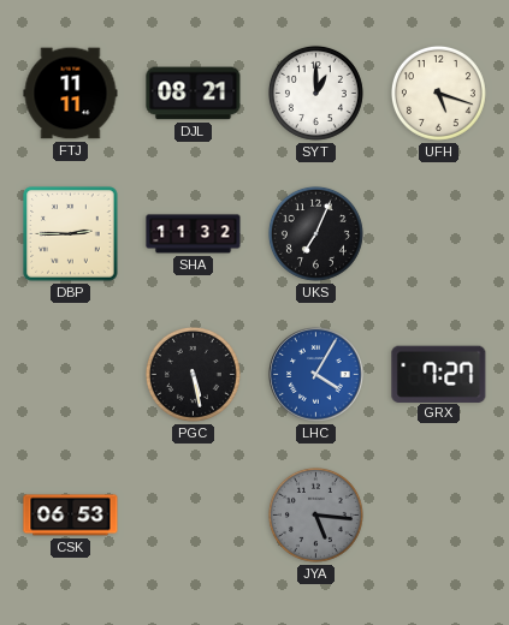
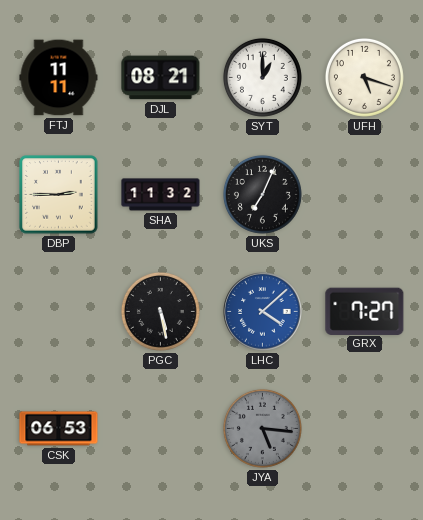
LHC: 4:05 -> 4:08 (263, 312)
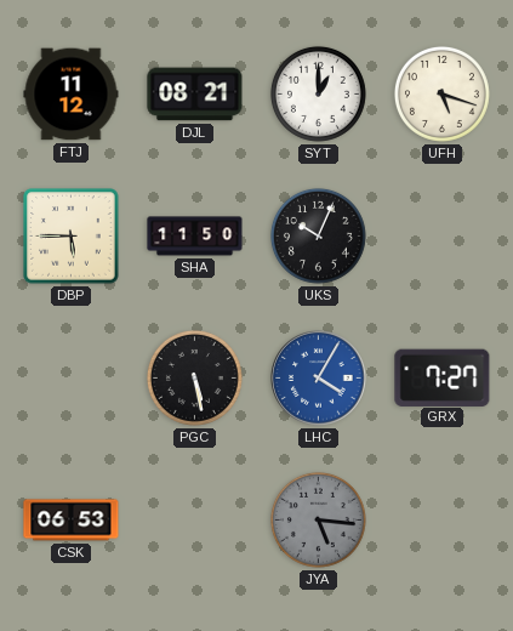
FTJ: 11:11 -> 11:12 (72, 95)
DBP: 2:45 -> 5:45 (72, 237)
SHA: 11:32 -> 11:50 (195, 237)
UKS: 7:04 -> 10:04 (318, 235)
LHC: 4:08 -> 4:05 (319, 379)
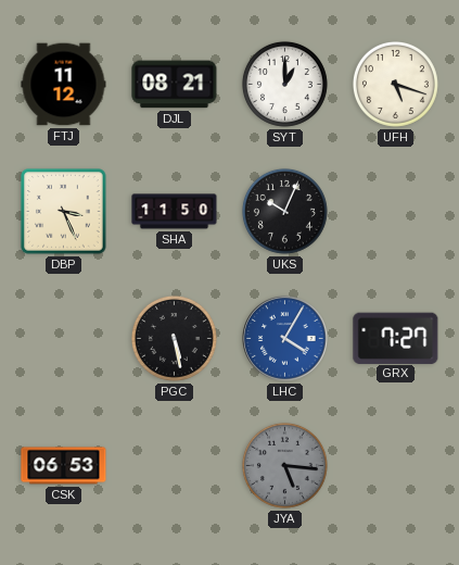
DBP: 5:45 -> 3:26 (64, 212)
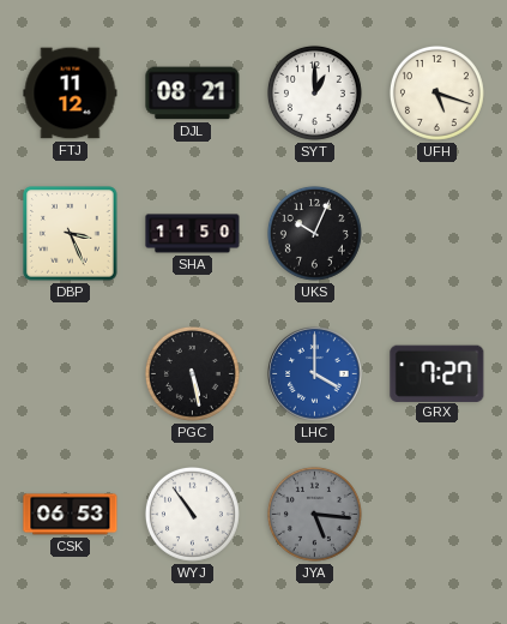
LHC: 4:05 -> 4:00 (315, 374)
WYJ: none -> 10:54 (192, 514)
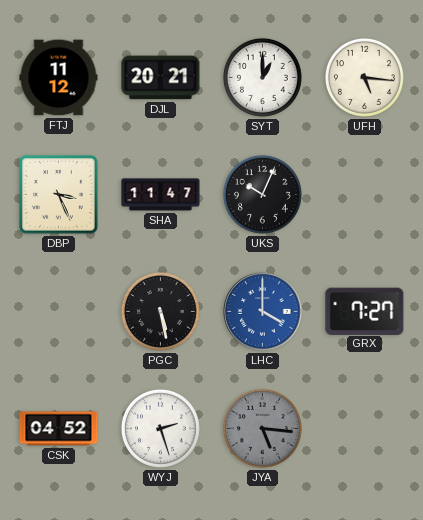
DJL: 08:21 -> 20:21 (161, 78)
UFH: 5:18 -> 5:16 (364, 77)
SHA: 11:50 -> 11:47 (161, 195)
CSK: 06:53 -> 04:52 (59, 429)
WYJ: 10:54 -> 2:27 (160, 428)
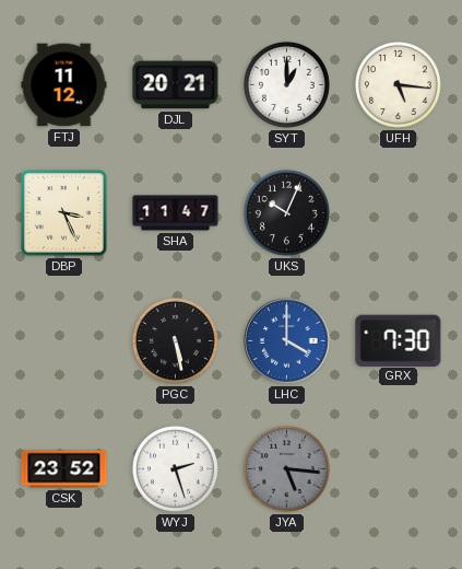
GRX: 7:27 -> 7:30 (399, 340)
CSK: 04:52 -> 23:52 (64, 469)
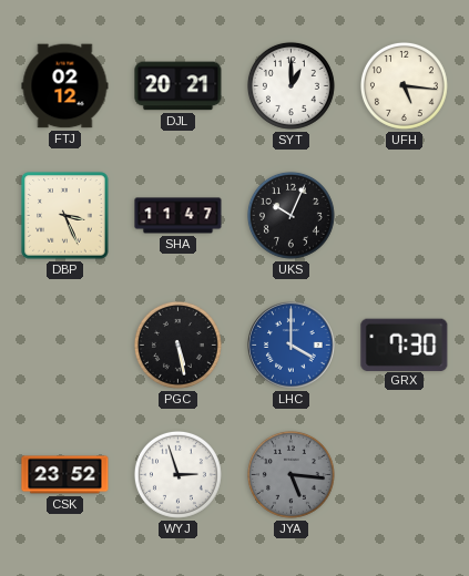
FTJ: 11:12 -> 02:12 (65, 86)
WYJ: 2:27 -> 2:57 (177, 474)
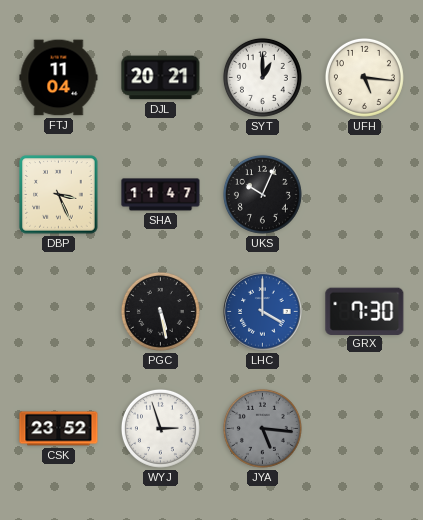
FTJ: 02:12 -> 11:04 (59, 78)
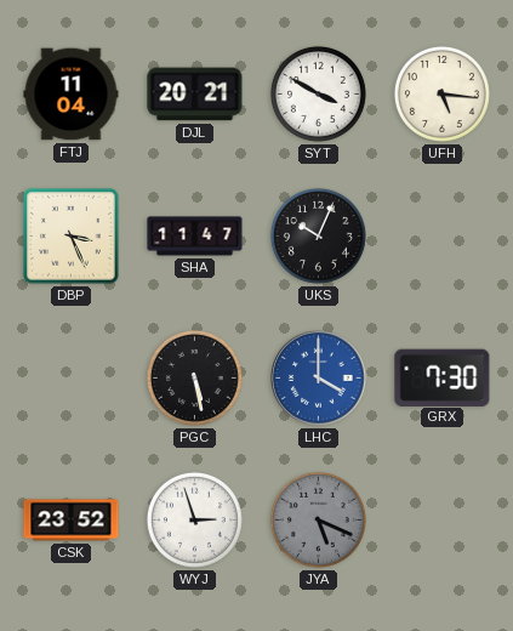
SYT: 1:00 -> 3:50 (318, 93)
JYA: 5:16 -> 5:19 (318, 519)
